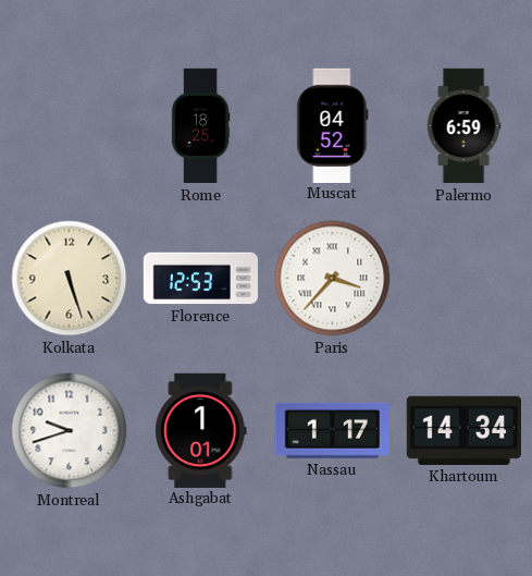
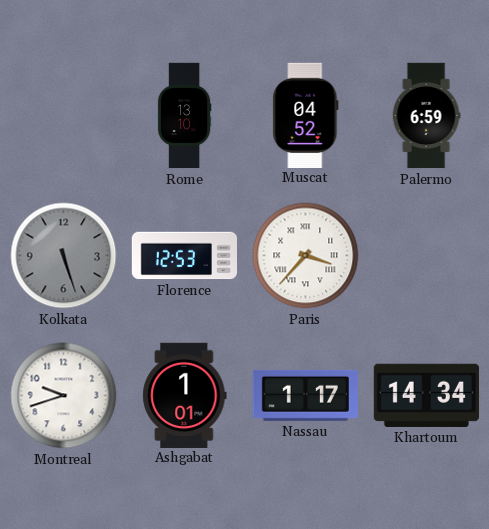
Rome: 18:25 -> 13:10 (184, 116)
Kolkata dial: cream -> grey (64, 256)
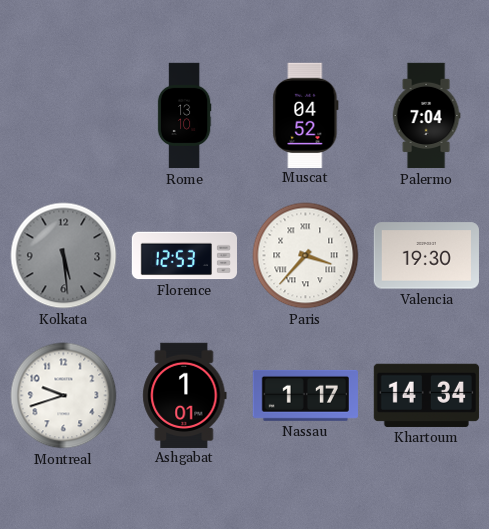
Palermo: 6:59 -> 7:04 (426, 116)
Kolkata: 5:27 -> 5:29 (64, 256)
Valencia: none -> 19:30 (426, 256)
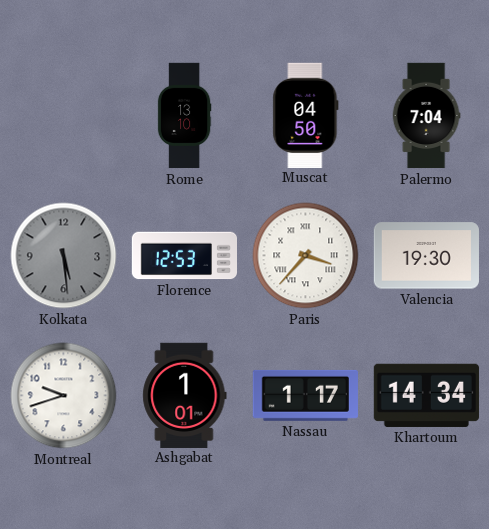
Muscat: 04:52 -> 04:50 (306, 115)
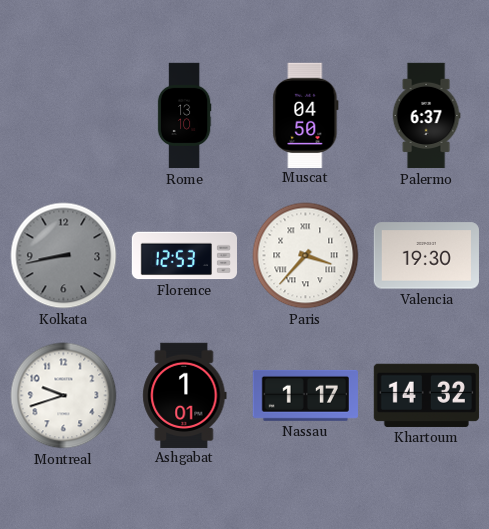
Palermo: 7:04 -> 6:37 (426, 116)
Kolkata: 5:29 -> 8:43 (64, 256)
Khartoum: 14:34 -> 14:32 (426, 395)
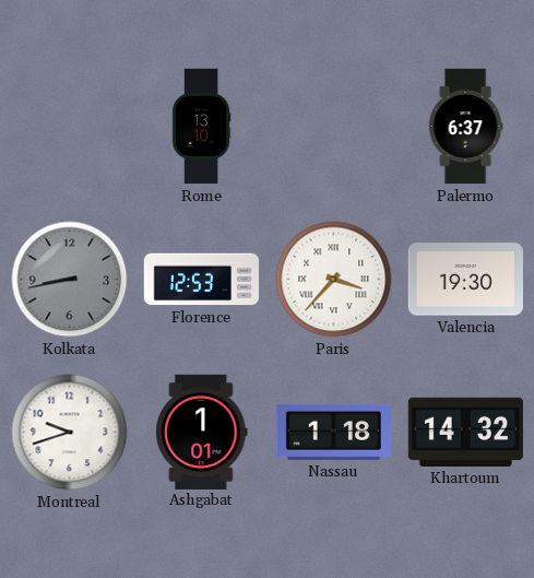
Muscat: 04:50 -> none (306, 115)
Nassau: 1:17 -> 1:18 (333, 432)
